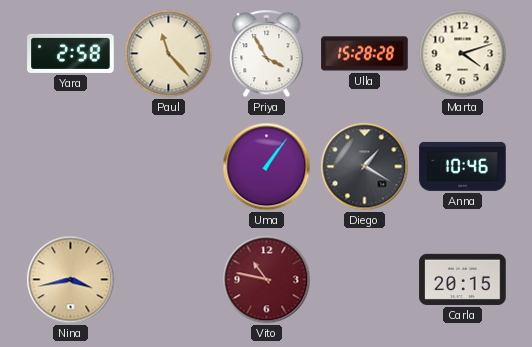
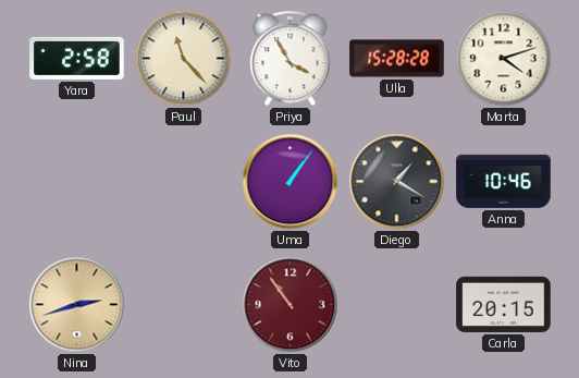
Nina: 3:43 -> 2:42 (77, 305)
Vito: 10:47 -> 10:54 (291, 305)
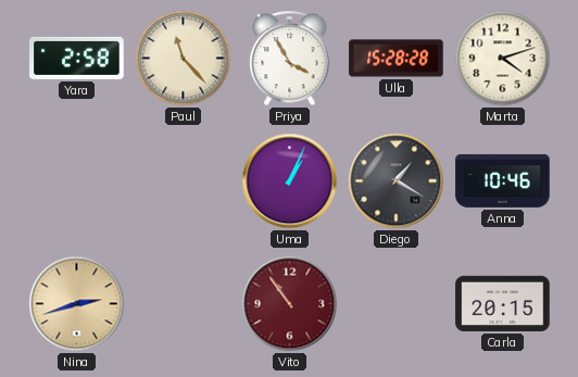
Uma: 1:06 -> 1:04 (290, 181)
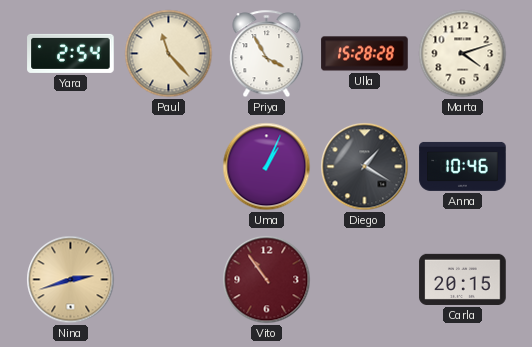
Yara: 2:58 -> 2:54 (71, 53)
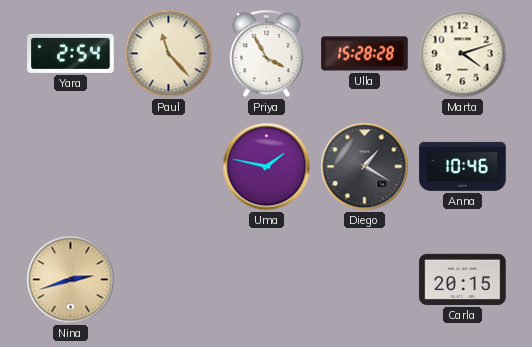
Uma: 1:04 -> 1:47 (267, 167)
Vito: 10:54 -> none (267, 280)
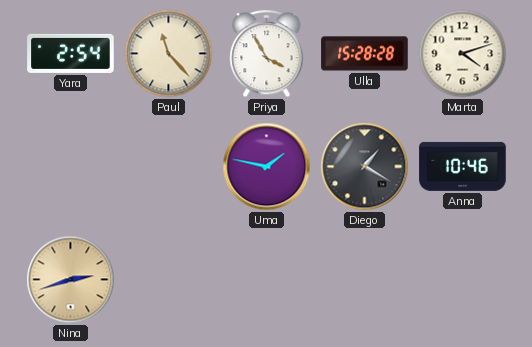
Carla: 20:15 -> none (463, 279)
